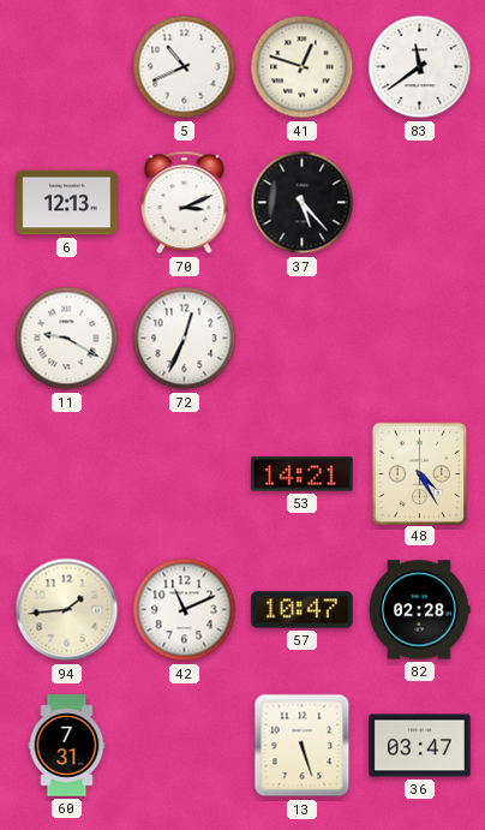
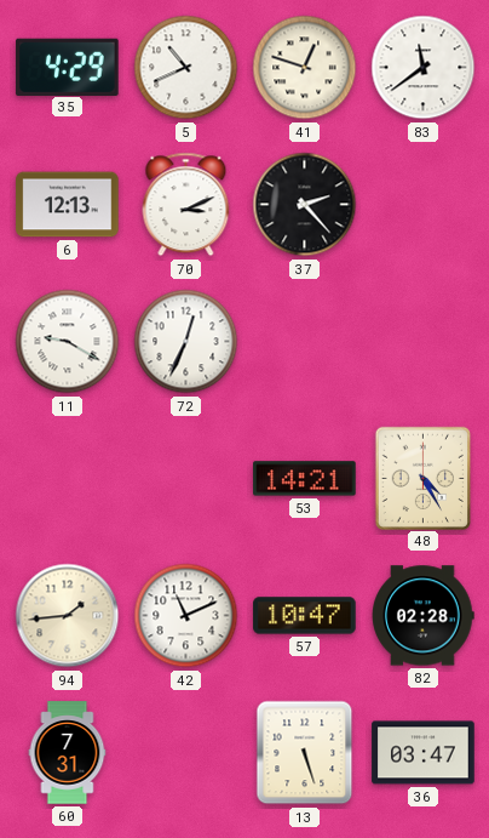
35: none -> 4:29 (68, 67)
37: 5:23 -> 2:23 (305, 205)
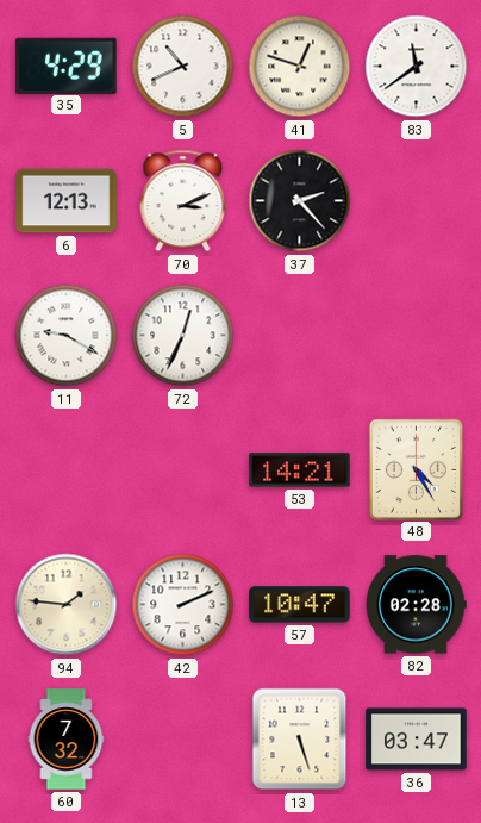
94: 1:44 -> 1:46 (67, 605)
42: 11:11 -> 2:11 (183, 605)
60: 7:31 -> 7:32 (67, 740)
